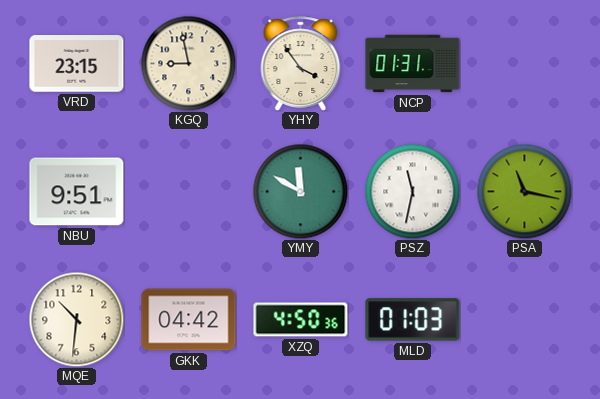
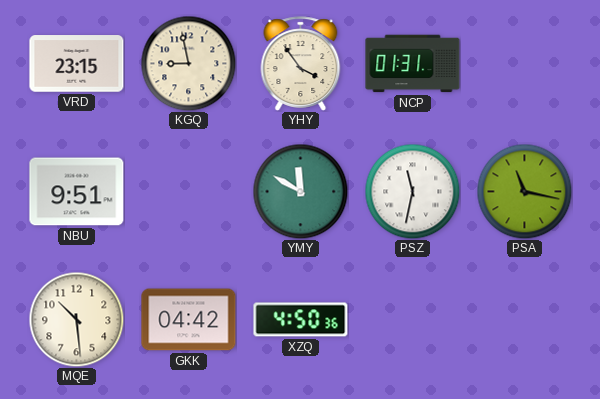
MQE: 10:31 -> 10:29 (76, 319)
MLD: 01:03 -> none (413, 320)
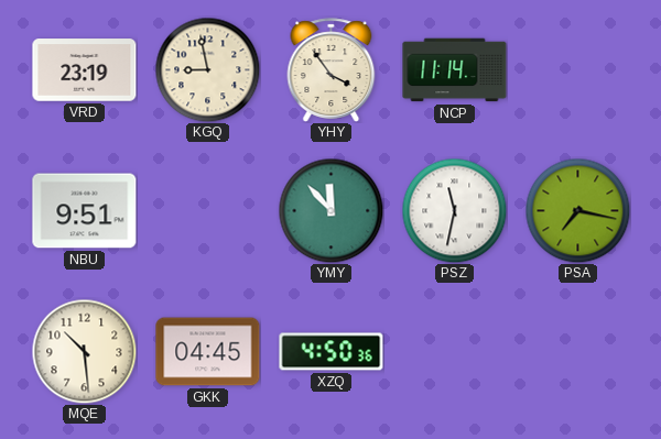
VRD: 23:15 -> 23:19 (85, 70)
NCP: 01:31 -> 11:14 (455, 70)
YMY: 11:50 -> 11:53 (330, 210)
PSA: 11:17 -> 7:17 (577, 210)
GKK: 04:42 -> 04:45 (208, 352)
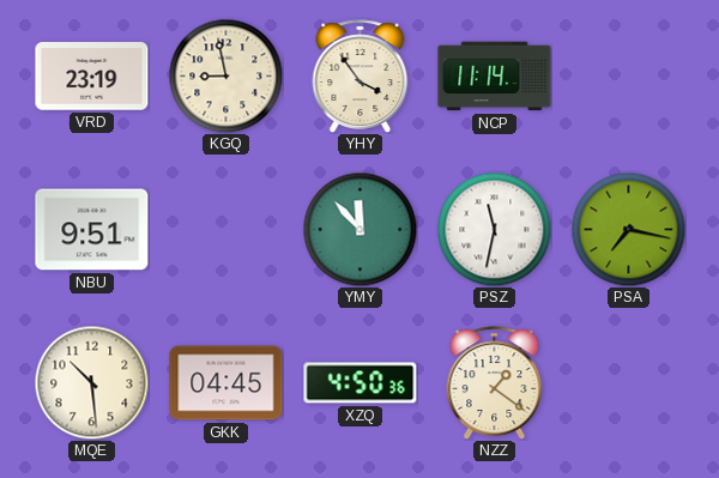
NZZ: none -> 1:21 (495, 383)
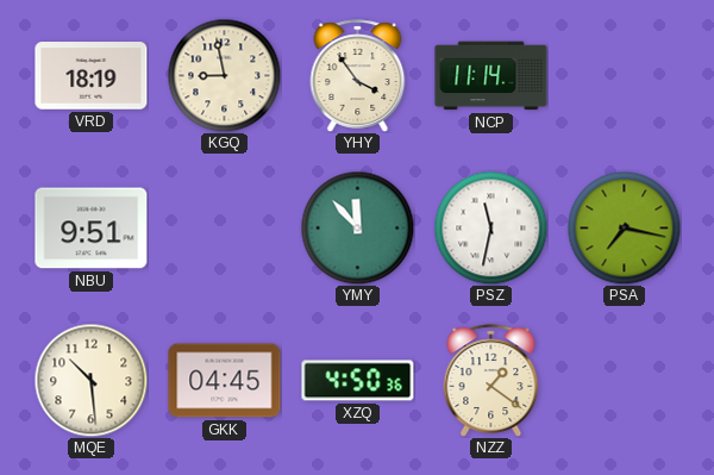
VRD: 23:19 -> 18:19 (92, 76)
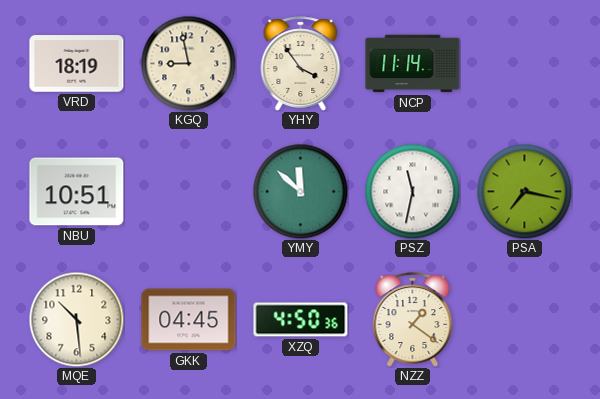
NBU: 9:51 -> 10:51 (77, 192)
YMY: 11:53 -> 11:52 (300, 191)
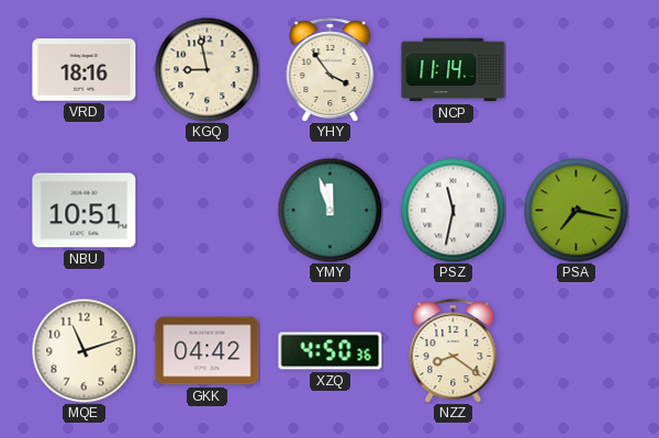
VRD: 18:19 -> 18:16 (85, 70)
YMY: 11:52 -> 11:57 (329, 210)
MQE: 10:29 -> 11:12 (83, 350)
GKK: 04:45 -> 04:42 (208, 351)
NZZ: 1:21 -> 8:21 (454, 351)
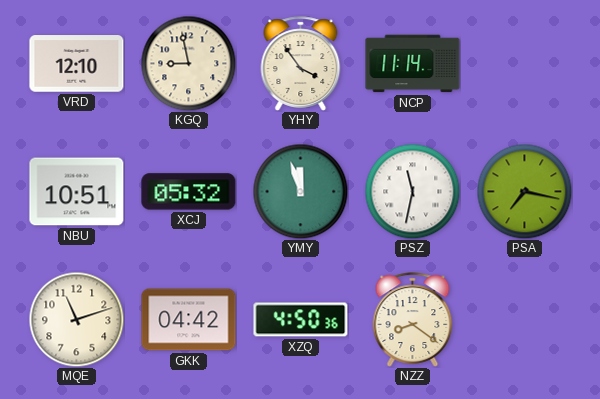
VRD: 18:16 -> 12:10 (77, 64)
XCJ: none -> 05:32 (189, 192)
